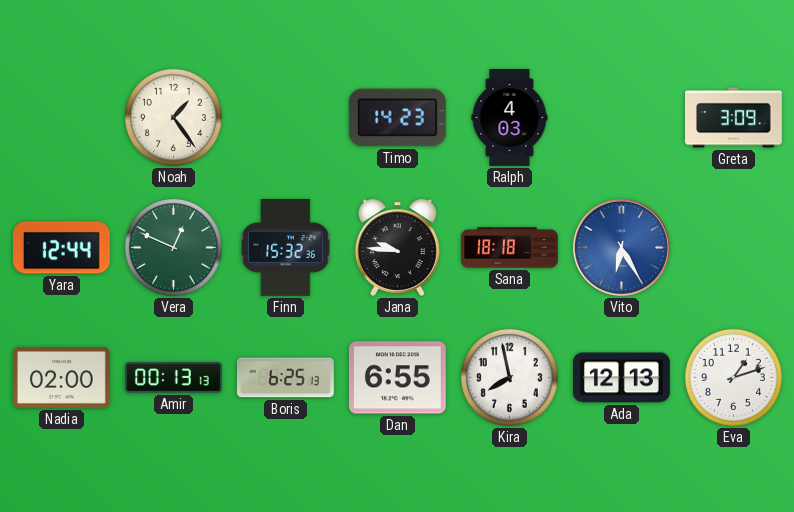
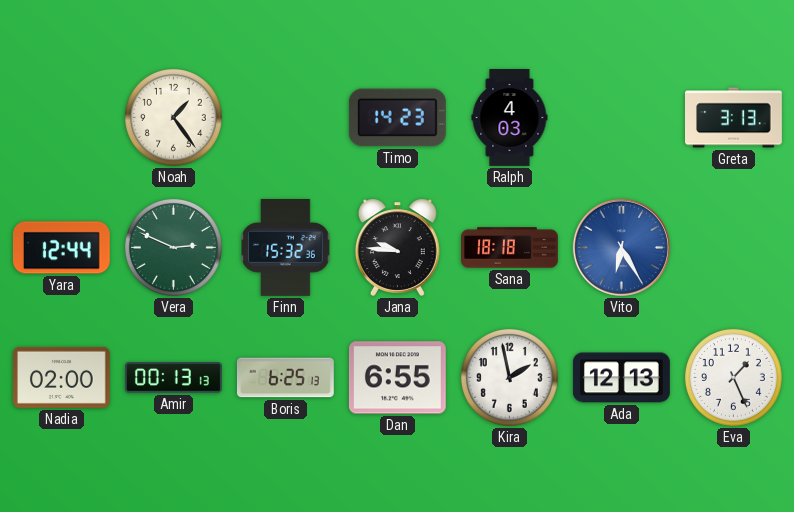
Greta: 3:09 -> 3:13 (734, 118)
Vera: 12:49 -> 2:49 (173, 247)
Kira: 7:58 -> 1:58 (509, 377)
Eva: 1:12 -> 1:26 (733, 377)
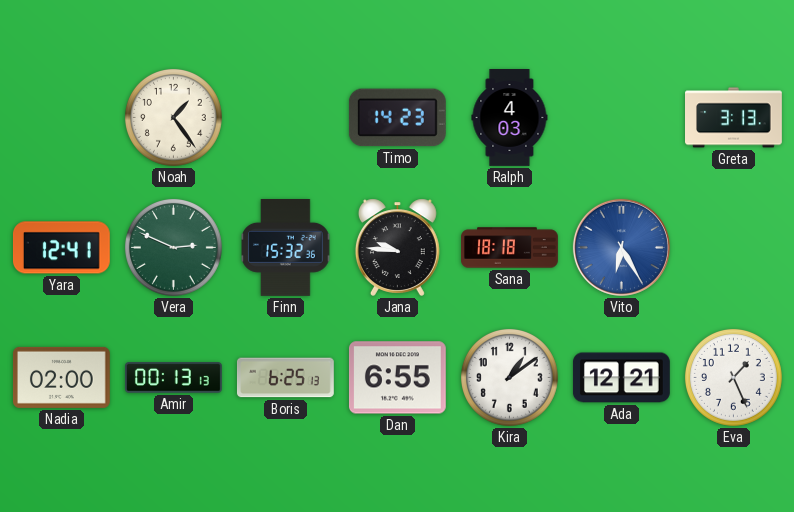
Yara: 12:44 -> 12:41 (61, 248)
Kira: 1:58 -> 1:09 (509, 377)
Ada: 12:13 -> 12:21 (621, 378)
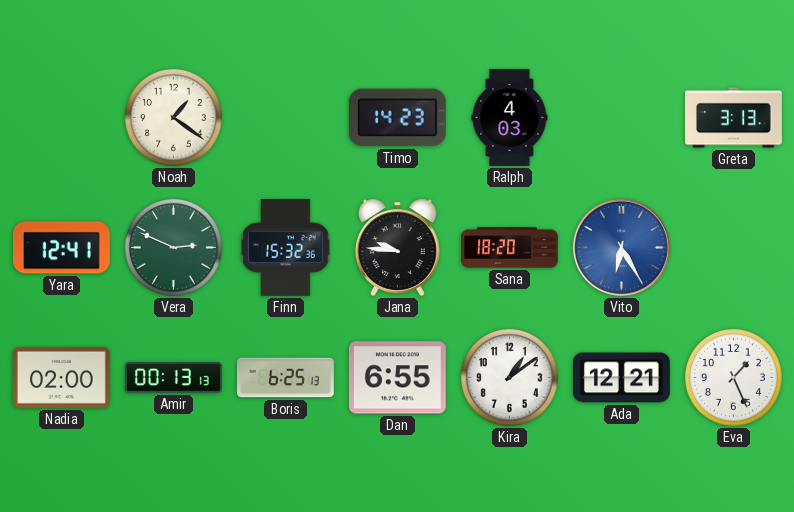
Noah: 1:24 -> 1:21 (173, 117)
Sana: 18:18 -> 18:20 (510, 248)
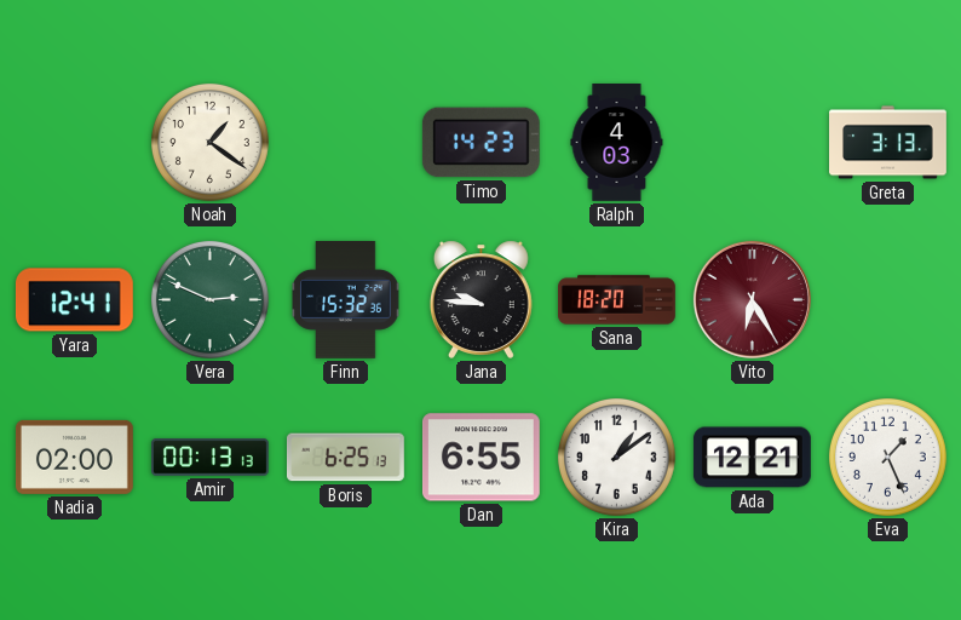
Vito dial: blue -> burgundy (752, 299)
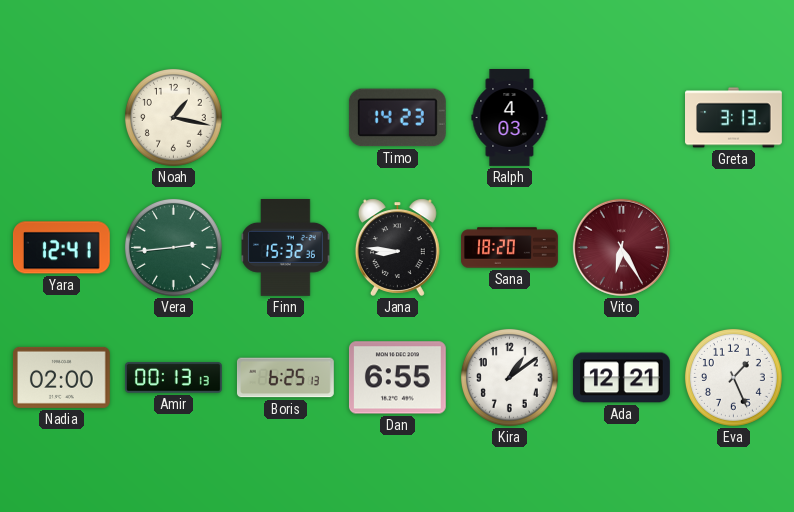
Noah: 1:21 -> 1:17 (173, 117)
Vera: 2:49 -> 2:44 (173, 247)
Jana: 9:46 -> 8:46 (397, 247)
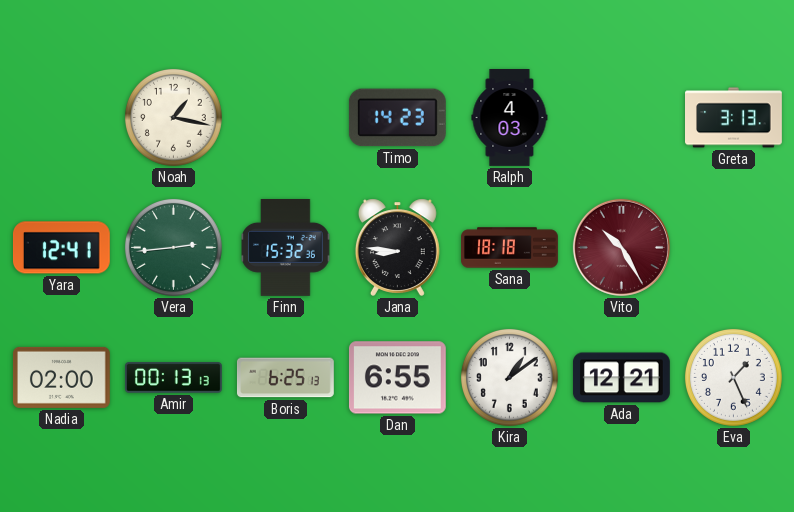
Sana: 18:20 -> 18:18 (510, 248)
Vito: 6:25 -> 10:25 (621, 247)
